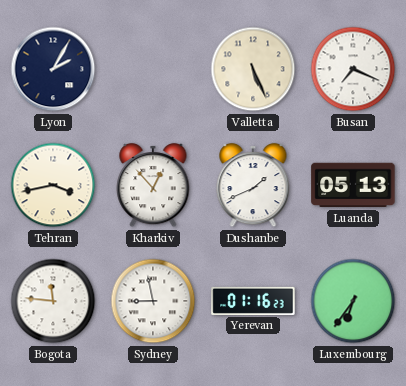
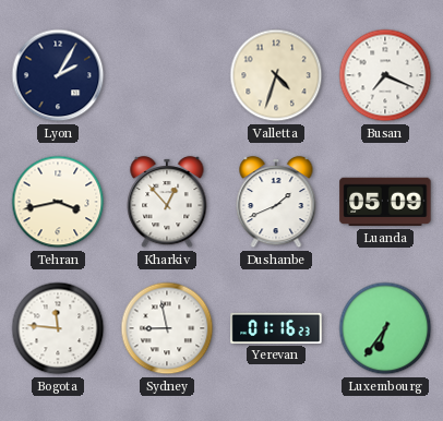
Valletta: 5:26 -> 4:33 (276, 75)
Luanda: 05:13 -> 05:09 (385, 202)
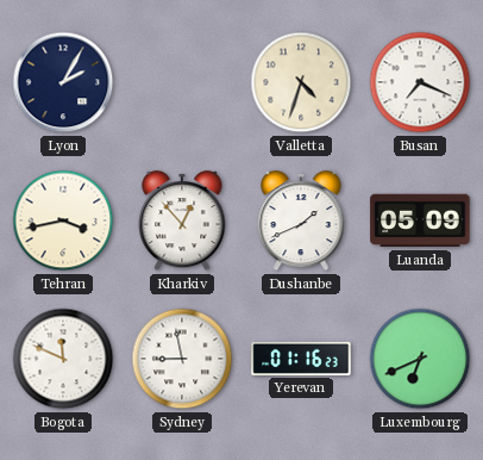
Bogota: 11:46 -> 11:49 (63, 359)
Luxembourg: 6:36 -> 6:41 (420, 359)
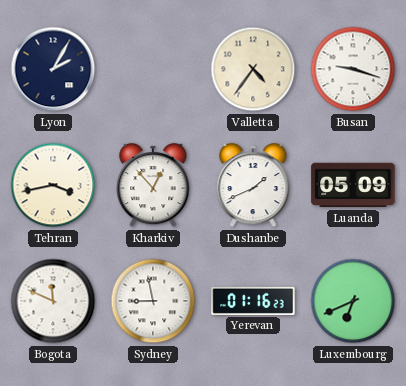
Valletta: 4:33 -> 4:36 (253, 69)
Busan: 7:19 -> 9:18 (353, 69)
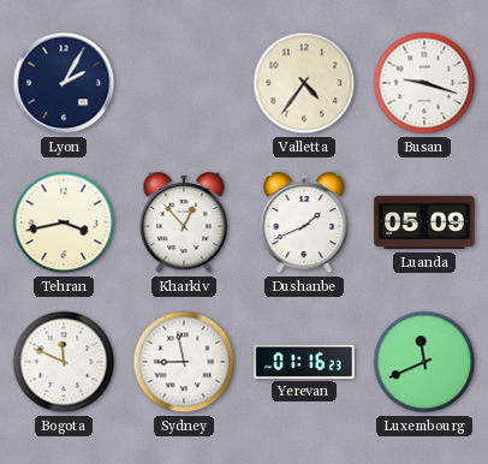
Luxembourg: 6:41 -> 11:41 (424, 362)
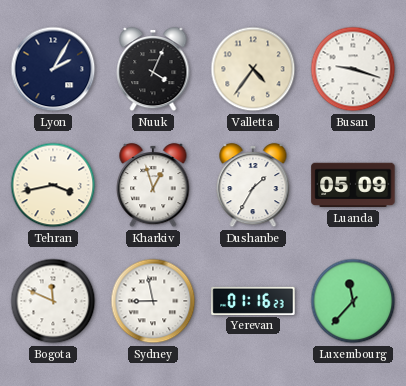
Nuuk: none -> 4:04 (153, 69)
Kharkiv: 12:53 -> 12:57 (153, 185)
Dushanbe: 1:41 -> 1:35 (253, 185)
Luxembourg: 11:41 -> 11:37 (353, 301)
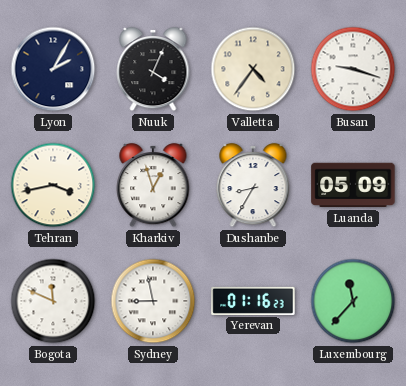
Dushanbe: 1:35 -> 8:35 (253, 185)
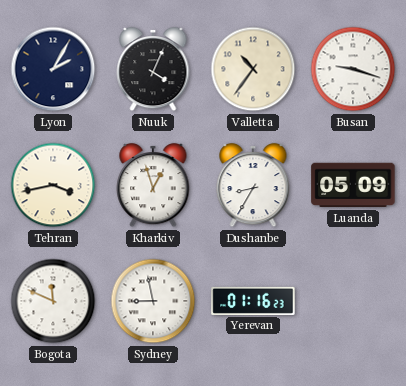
Valletta: 4:36 -> 10:36 (253, 69)
Luxembourg: 11:37 -> none (353, 301)
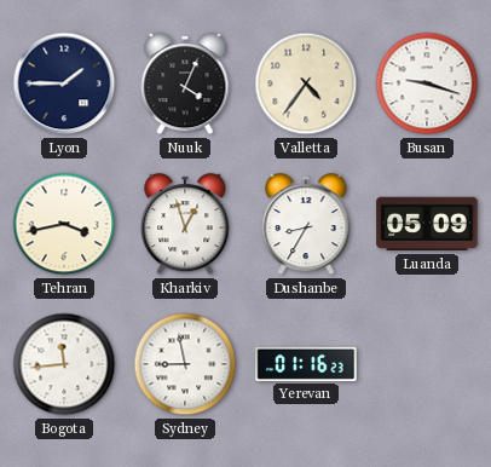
Lyon: 2:05 -> 1:45 (64, 83)
Valletta: 10:36 -> 4:36 (306, 83)
Bogota: 11:49 -> 11:44 (64, 364)
